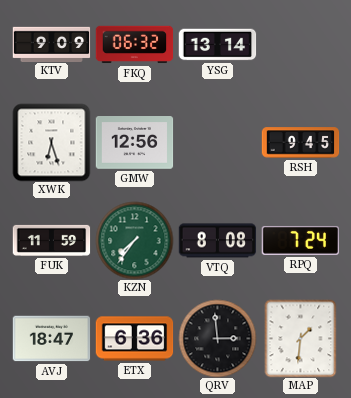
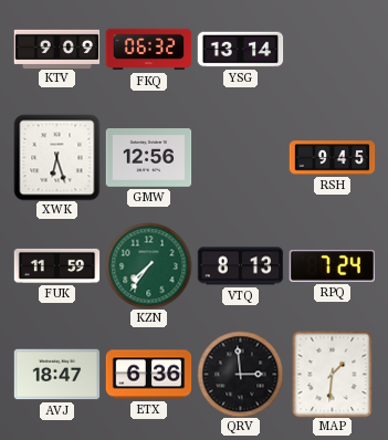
VTQ: 8:08 -> 8:13 (240, 266)
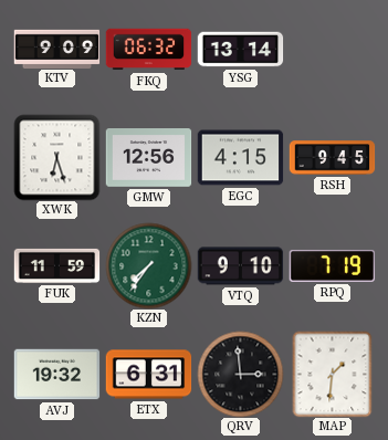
EGC: none -> 4:15 (240, 158)
VTQ: 8:13 -> 9:10 (240, 266)
RPQ: 7:24 -> 7:19 (332, 265)
AVJ: 18:47 -> 19:32 (56, 375)
ETX: 6:36 -> 6:31 (148, 375)
